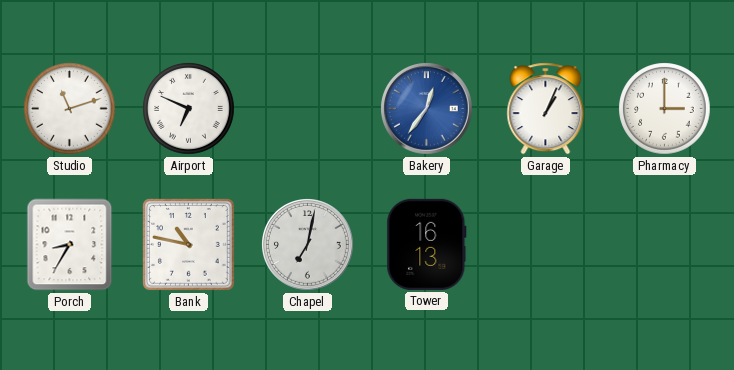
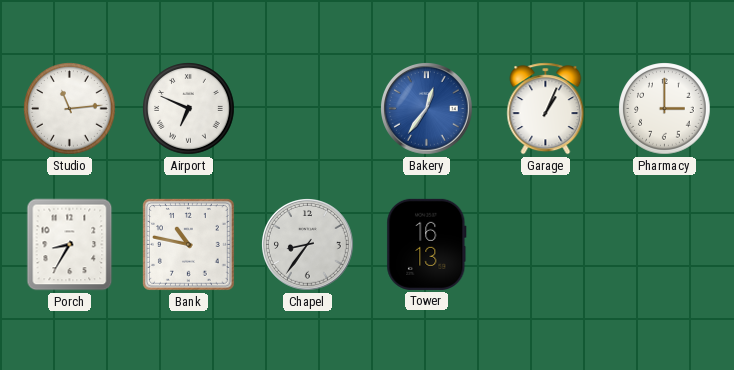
Studio: 11:12 -> 11:14 (70, 109)
Chapel: 7:02 -> 8:36 (308, 245)
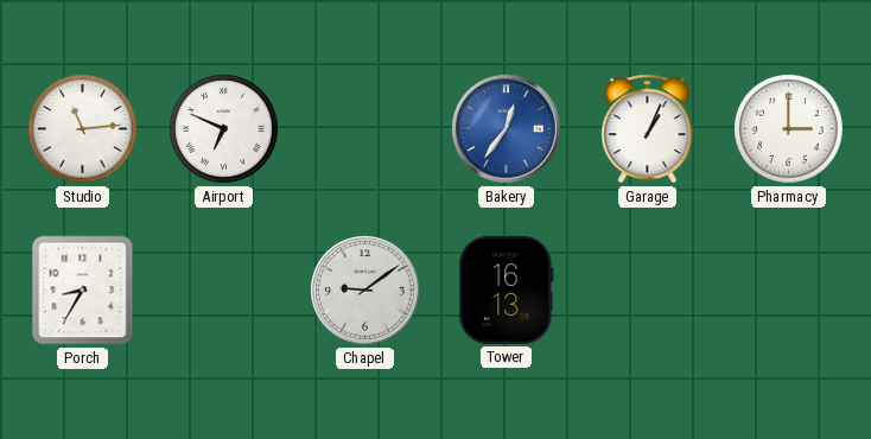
Bank: 10:47 -> none (189, 245)
Chapel: 8:36 -> 9:09 (365, 291)
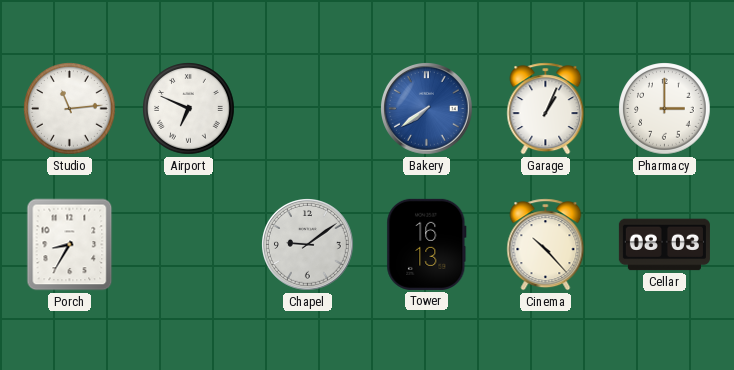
Bakery: 12:36 -> 7:39 (427, 109)
Cinema: none -> 10:23 (546, 245)
Cellar: none -> 08:03 (664, 245)
